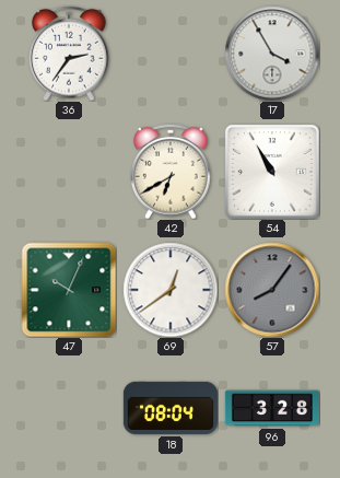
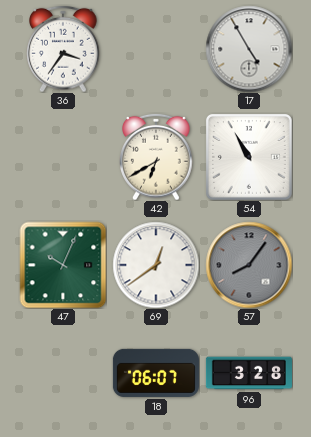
36: 2:36 -> 3:36 (63, 49)
17: 3:55 -> 4:55 (249, 49)
18: 08:04 -> 06:07 (156, 373)
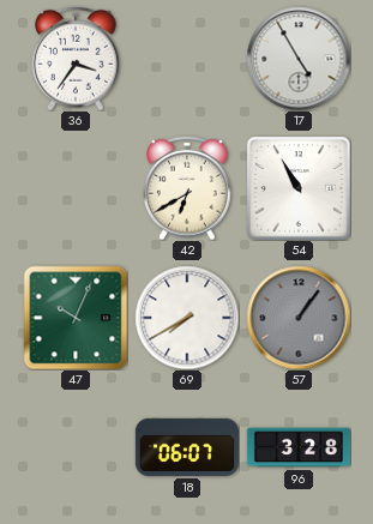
69: 12:39 -> 7:40 (187, 318)
57: 8:06 -> 1:06 (299, 318)
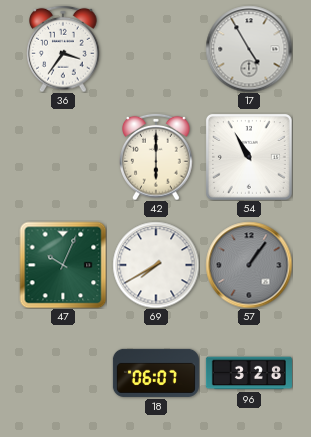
42: 6:40 -> 6:00 (156, 157)
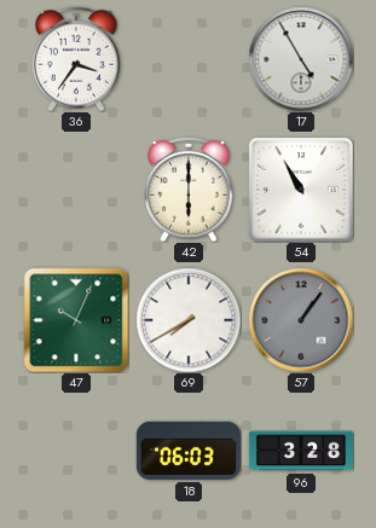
18: 06:07 -> 06:03 (189, 451)
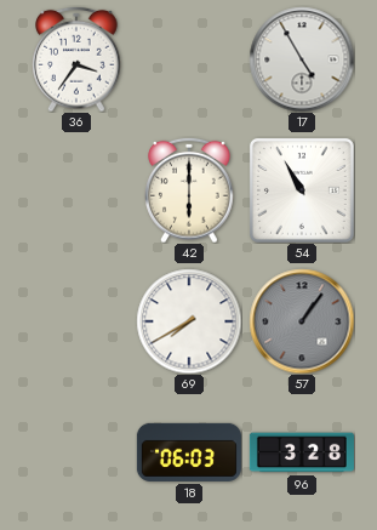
47: 10:04 -> none (76, 320)
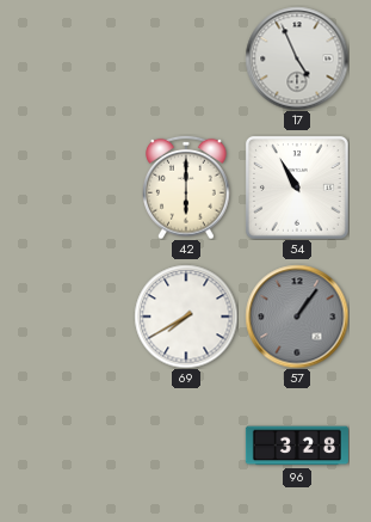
36: 3:36 -> none (76, 59)
17: 4:55 -> 4:56 (297, 59)
18: 06:03 -> none (189, 452)
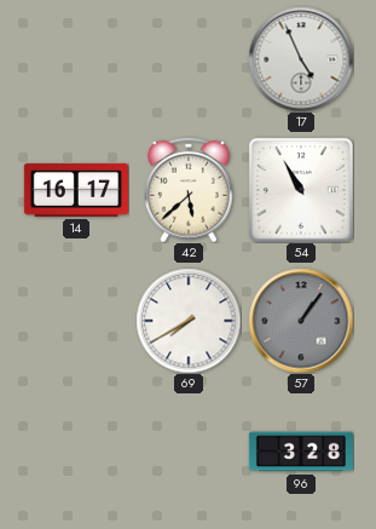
14: none -> 16:17 (76, 190)
42: 6:00 -> 5:38 (189, 190)
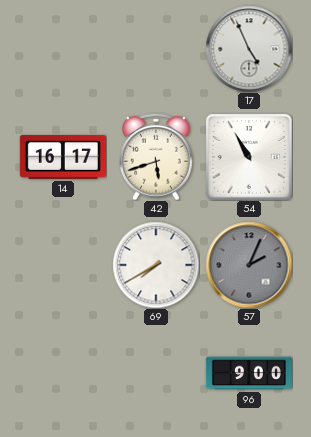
42: 5:38 -> 5:42 (156, 157)
57: 1:06 -> 2:04 (249, 265)
96: 3:28 -> 9:00 (249, 373)
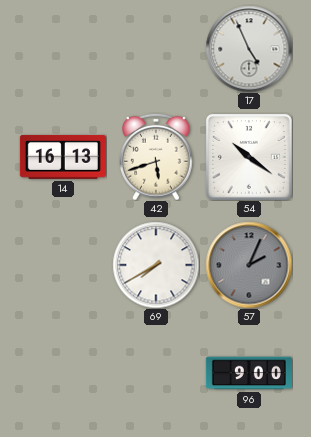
14: 16:17 -> 16:13 (63, 157)
54: 10:55 -> 10:21 (249, 157)
